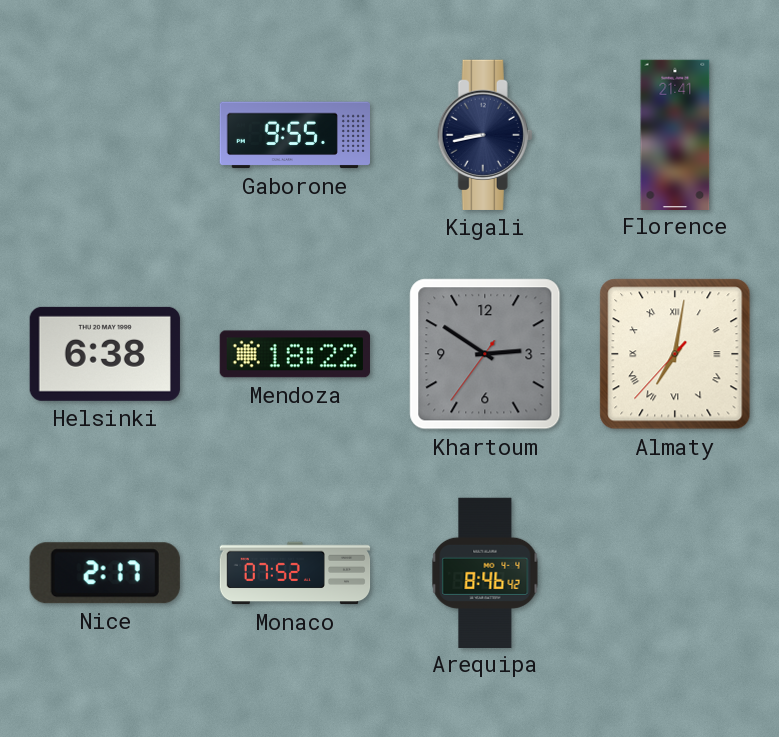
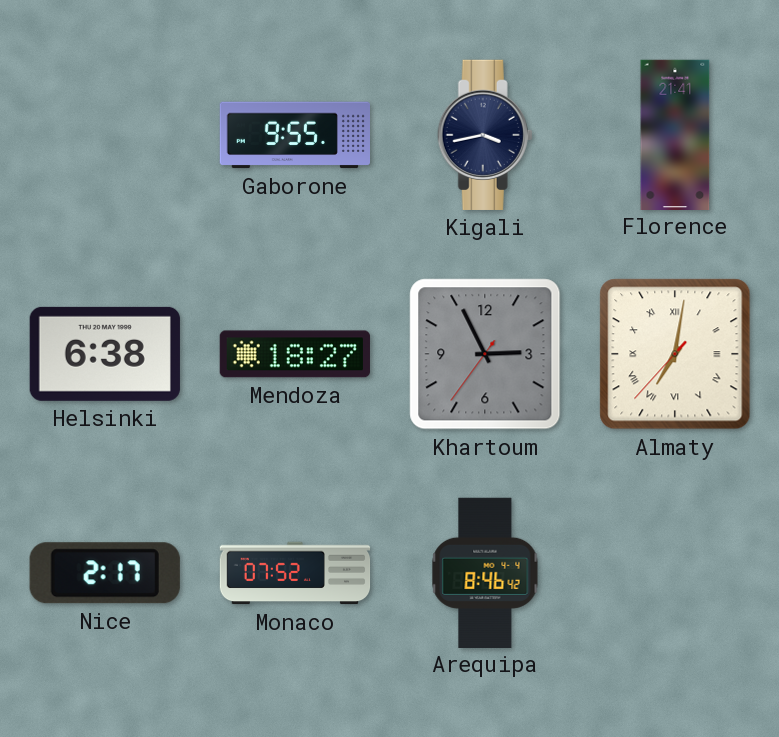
Kigali: 8:43 -> 3:43 (485, 135)
Mendoza: 18:22 -> 18:27 (295, 354)
Khartoum: 2:50 -> 2:55 (485, 354)
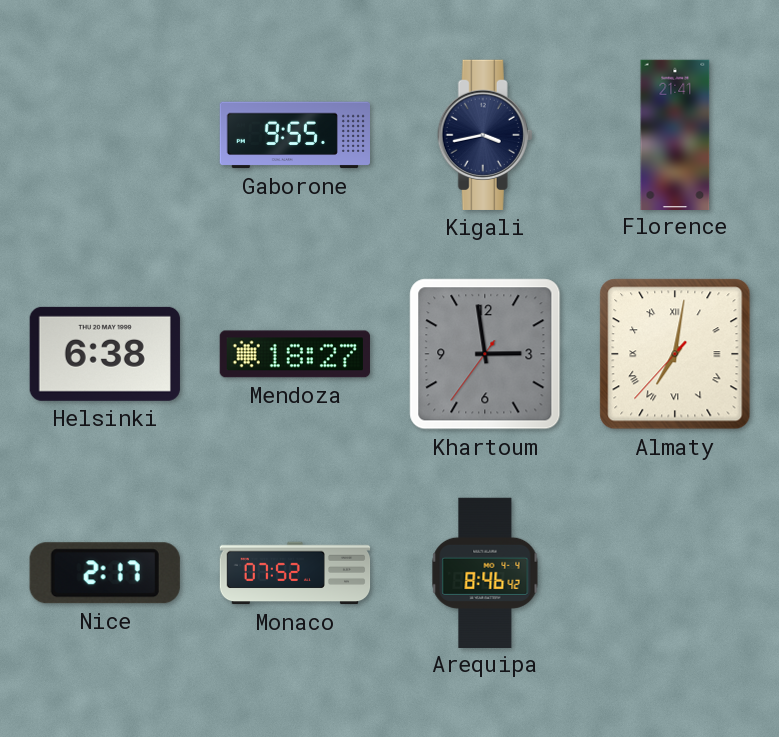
Khartoum: 2:55 -> 2:58 (485, 354)
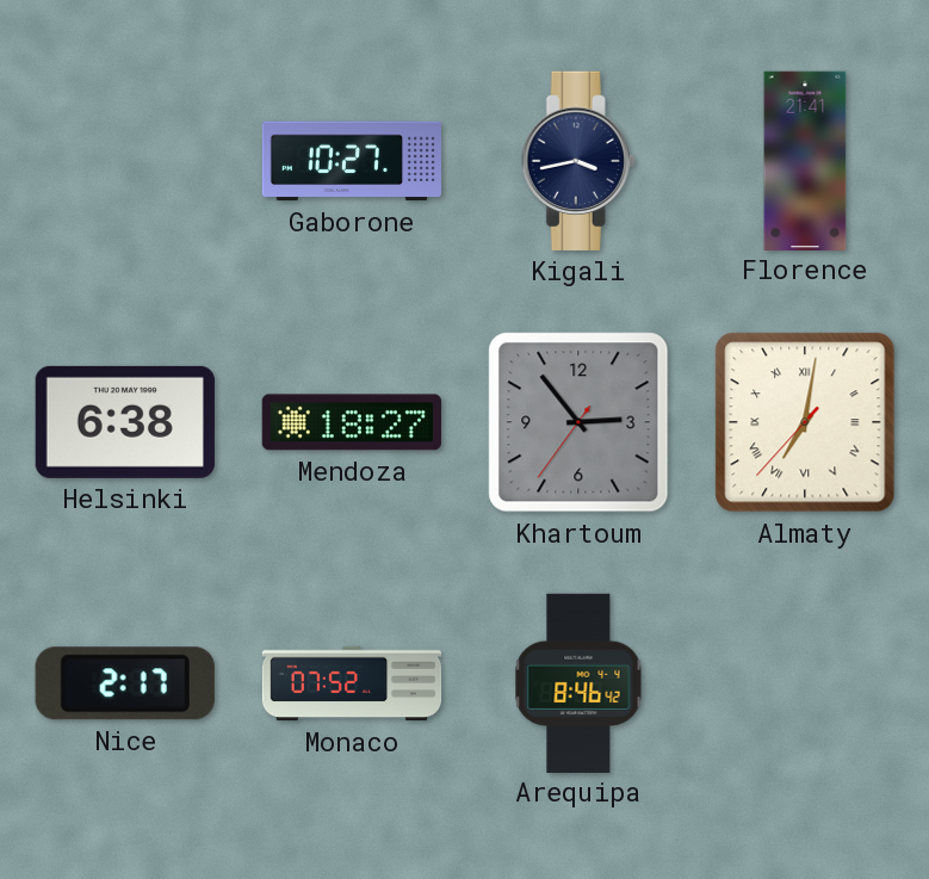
Gaborone: 9:55 -> 10:27 (351, 161)
Khartoum: 2:58 -> 2:53 (578, 422)
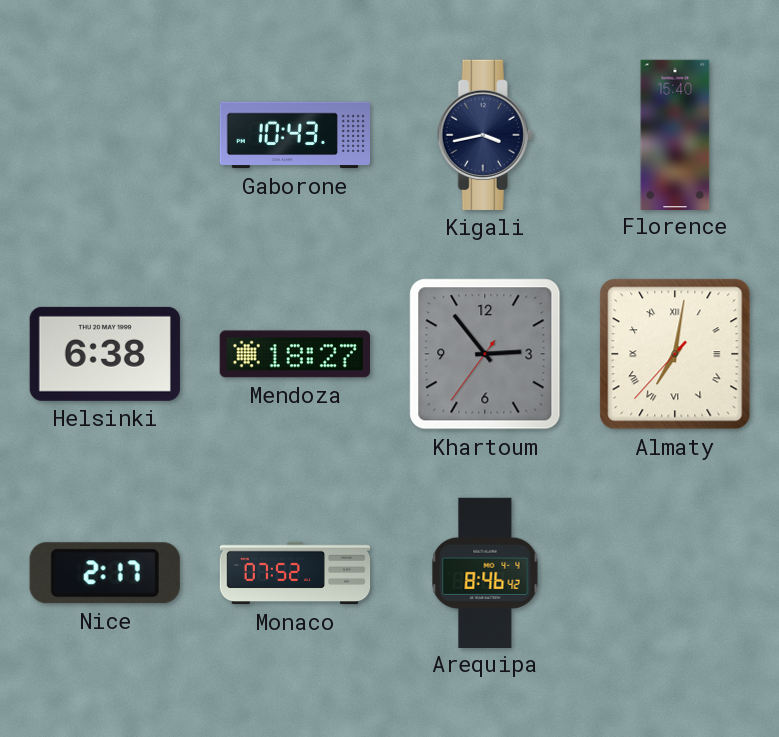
Gaborone: 10:27 -> 10:43 (294, 135)
Florence: 21:41 -> 15:40 (675, 134)
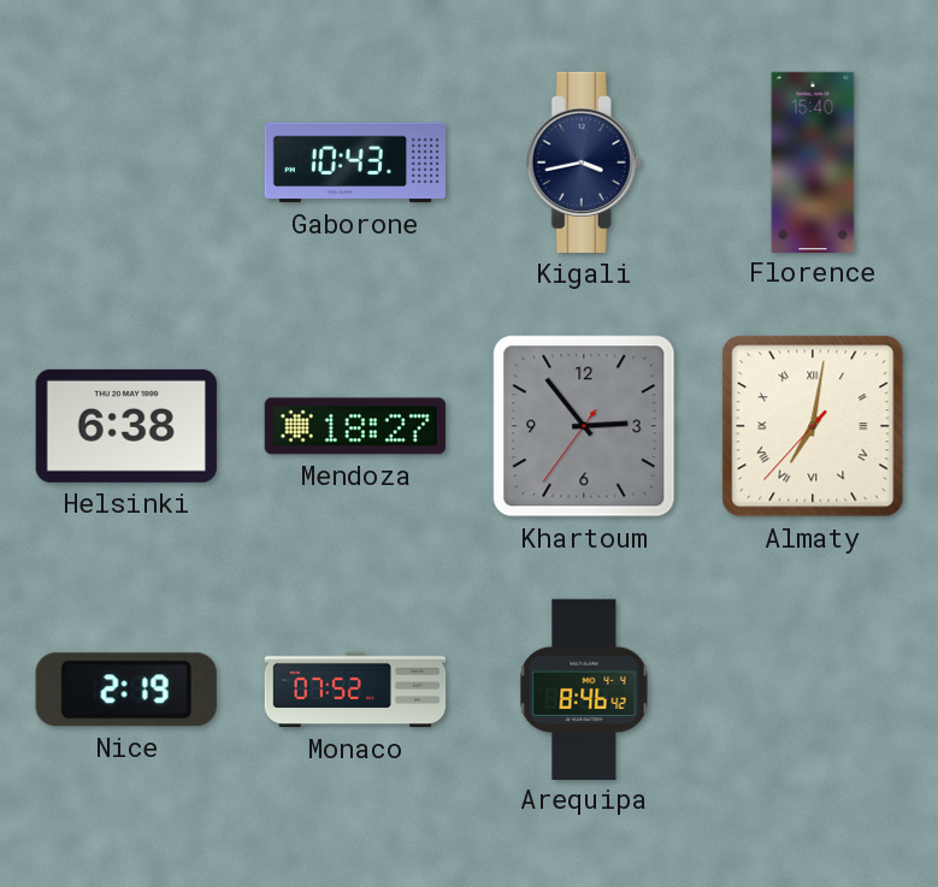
Nice: 2:17 -> 2:19 (126, 690)
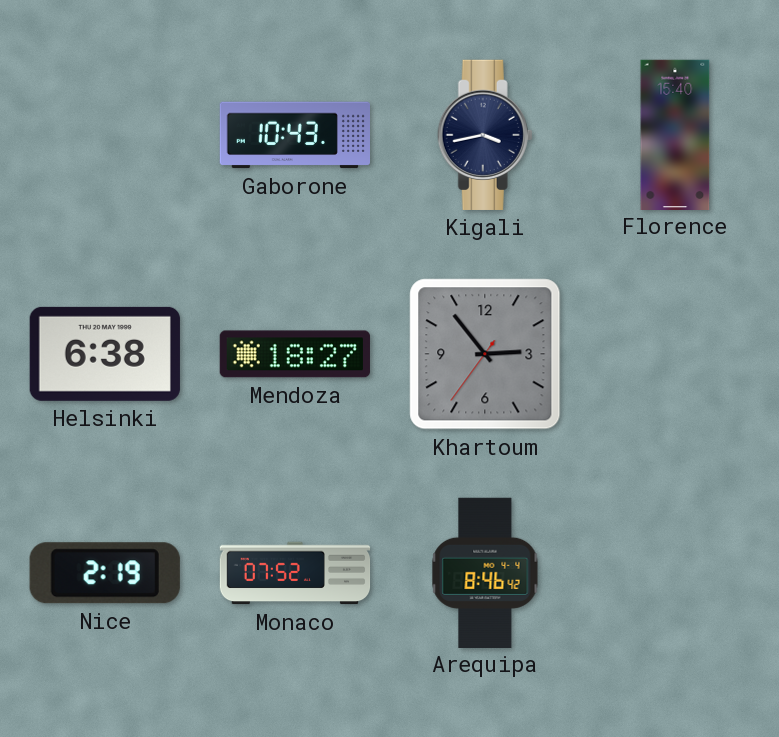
Almaty: 7:01 -> none (813, 426)
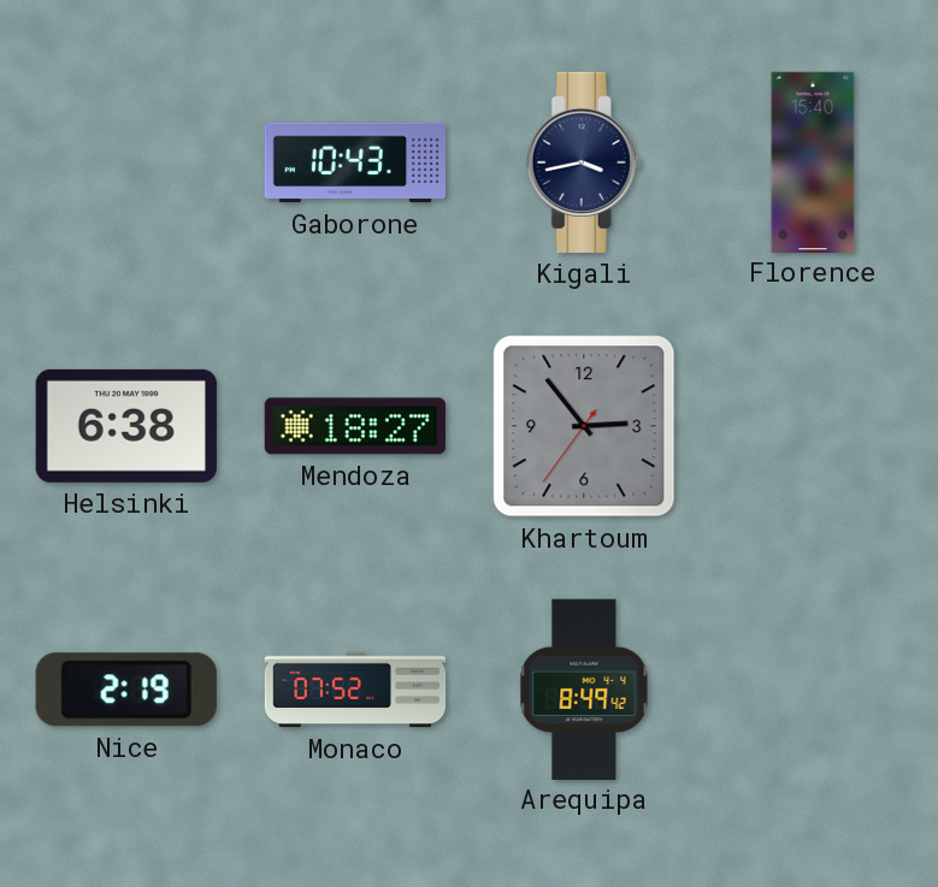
Arequipa: 8:46 -> 8:49 (584, 688)
